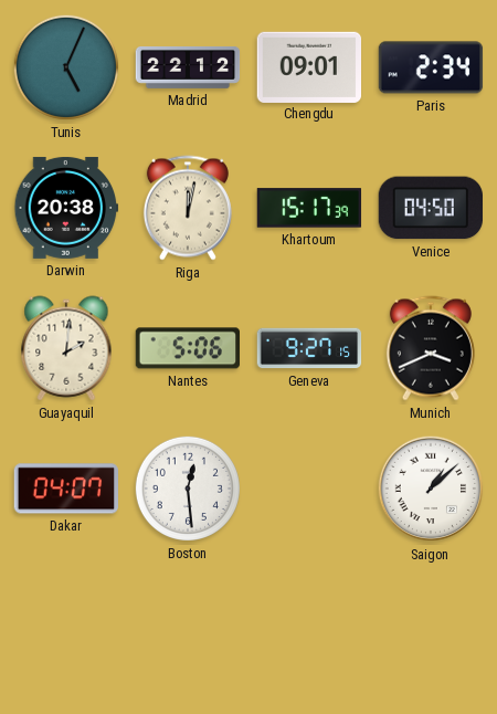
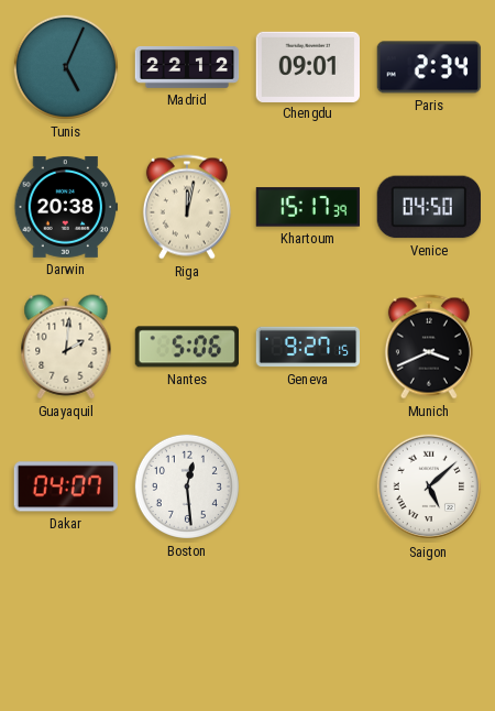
Saigon: 1:08 -> 5:08 (429, 486)
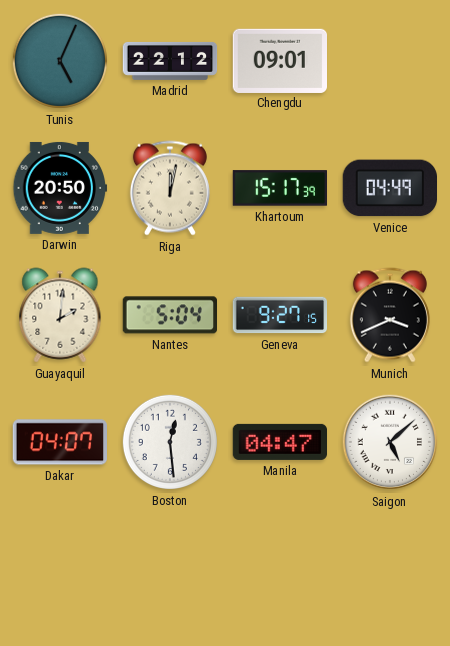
Paris: 2:34 -> none (429, 67)
Darwin: 20:38 -> 20:50 (60, 188)
Venice: 04:50 -> 04:49 (389, 188)
Nantes: 5:06 -> 5:04 (169, 315)
Manila: none -> 04:47 (280, 442)
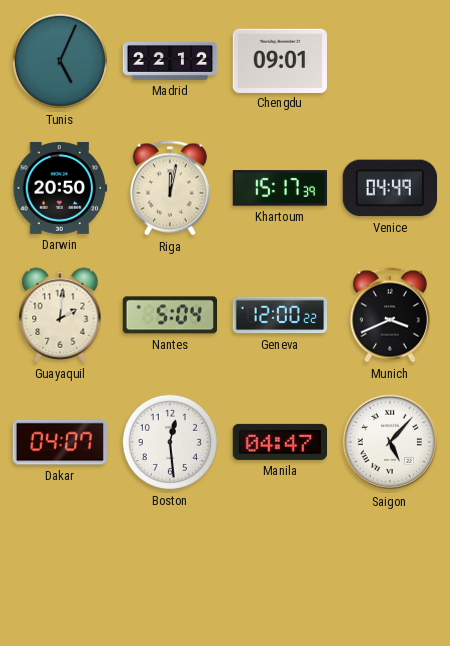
Geneva: 9:27 -> 12:00 (280, 315)
Saigon: 5:08 -> 5:07 (390, 442)
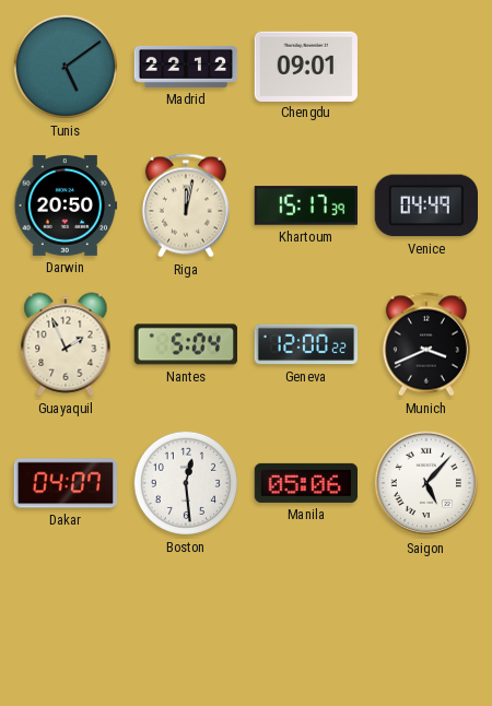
Tunis: 5:04 -> 5:09 (66, 67)
Guayaquil: 2:01 -> 1:56 (66, 344)
Manila: 04:47 -> 05:06 (306, 483)
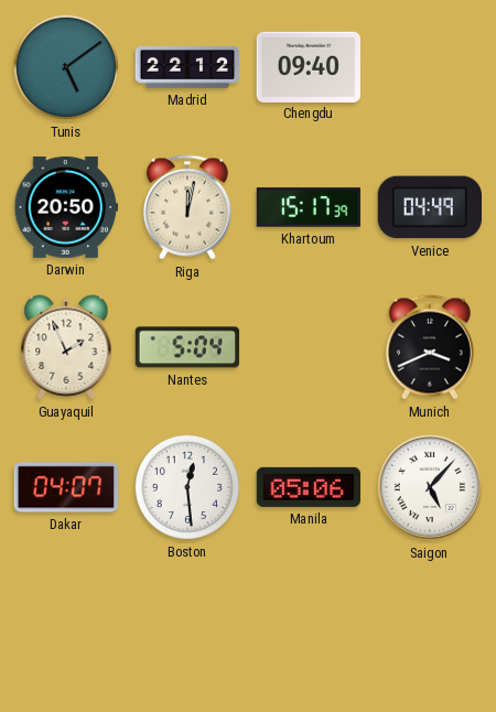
Chengdu: 09:01 -> 09:40 (308, 66)
Geneva: 12:00 -> none (306, 344)
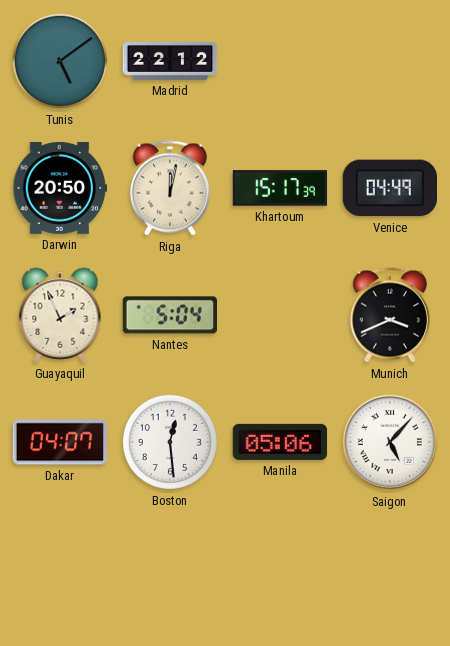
Chengdu: 09:40 -> none (308, 66)
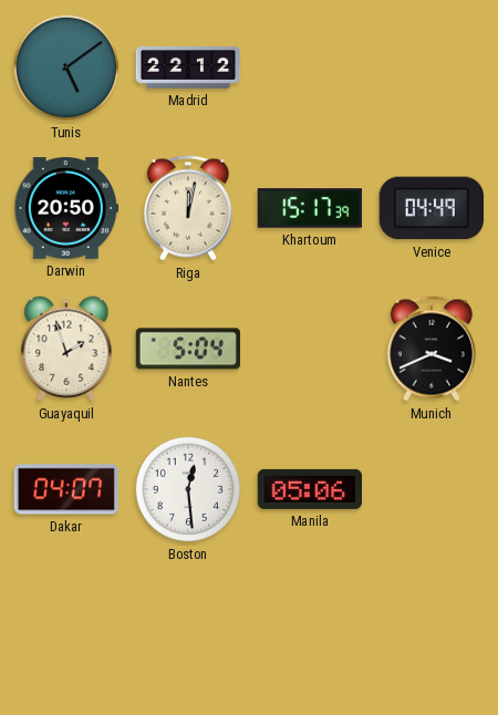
Guayaquil: 1:56 -> 1:57 (66, 349)
Saigon: 5:07 -> none (390, 442)
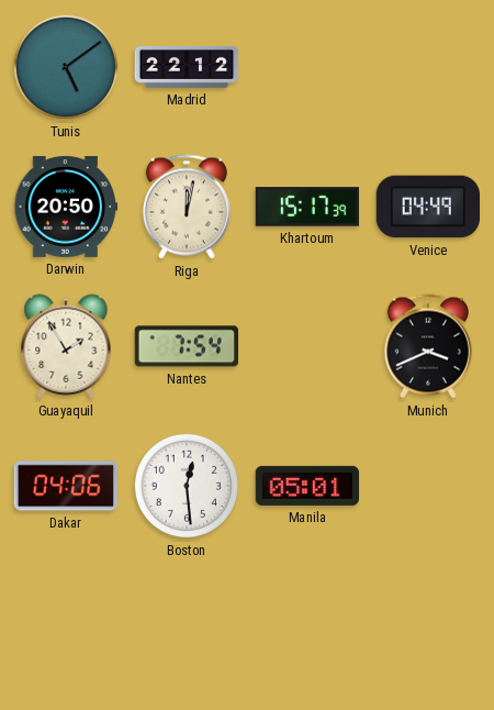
Guayaquil: 1:57 -> 1:55 (66, 346)
Nantes: 5:04 -> 7:54 (186, 346)
Dakar: 04:07 -> 04:06 (65, 486)
Manila: 05:06 -> 05:01 (307, 486)
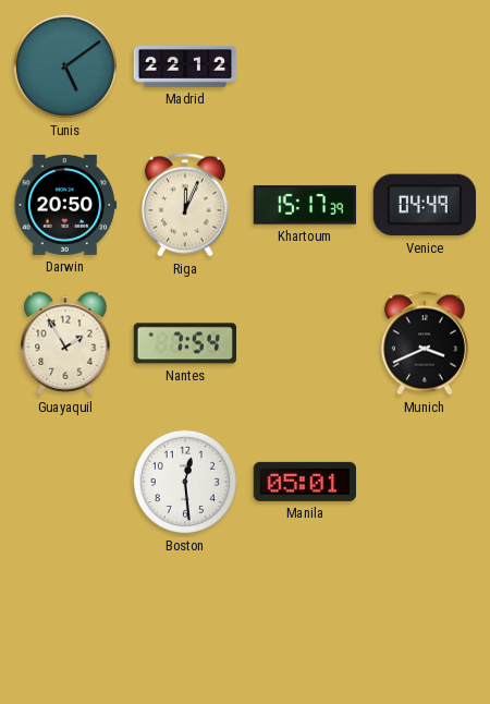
Riga: 12:02 -> 12:04 (185, 205)
Dakar: 04:06 -> none (65, 486)
